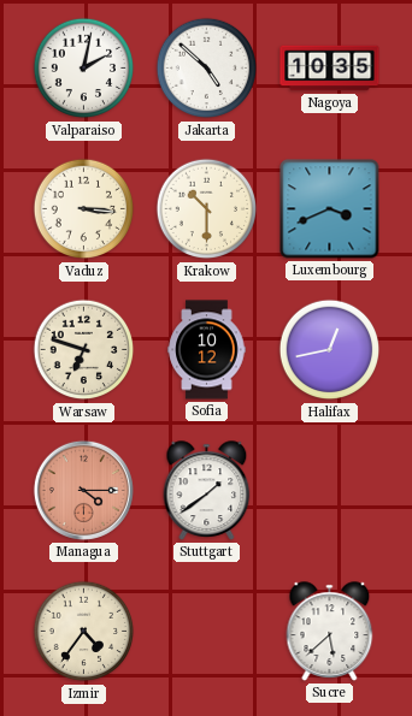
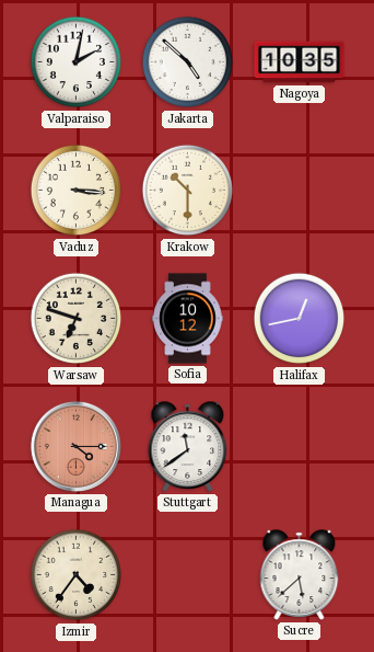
Luxembourg: 3:41 -> none (330, 209)
Stuttgart: 1:39 -> 11:39 (188, 447)
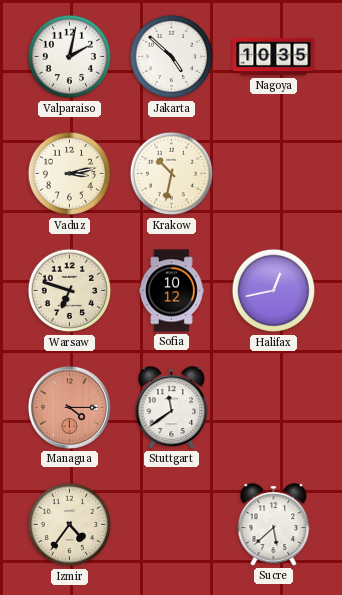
Vaduz: 3:16 -> 3:13 (70, 174)
Krakow: 10:30 -> 10:32 (172, 174)
